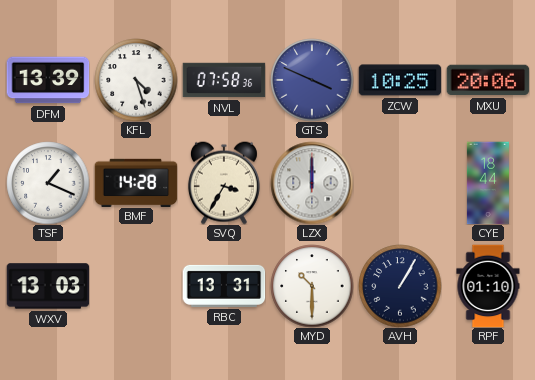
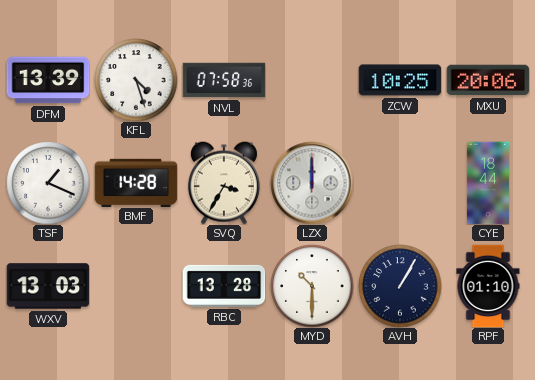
GTS: 3:49 -> none (312, 80)
RBC: 13:31 -> 13:28 (224, 286)
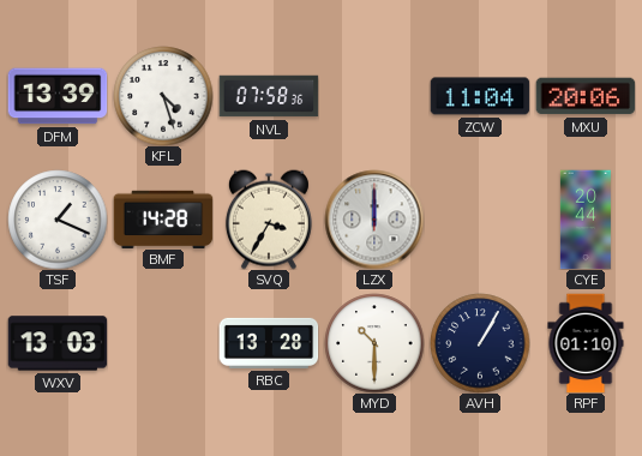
ZCW: 10:25 -> 11:04 (480, 96)
CYE: 18:44 -> 20:44 (586, 220)
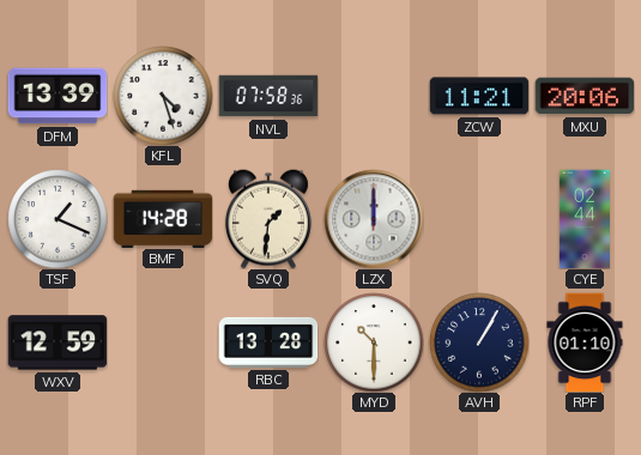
ZCW: 11:04 -> 11:21 (479, 96)
SVQ: 3:35 -> 1:31 (268, 219)
CYE: 20:44 -> 02:44 (585, 219)
WXV: 13:03 -> 12:59 (58, 342)
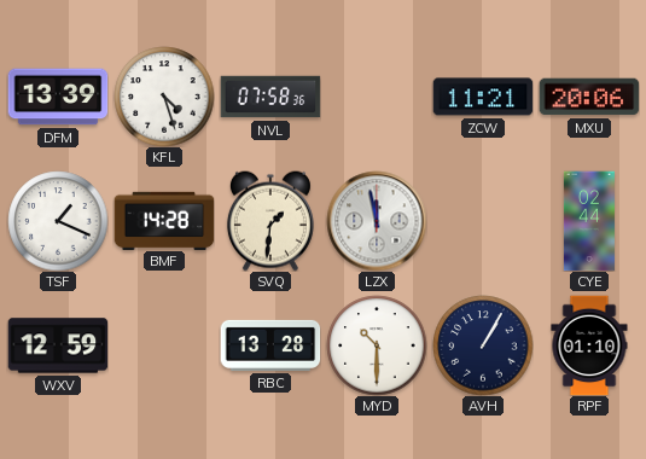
LZX: 12:00 -> 11:58 (377, 221)
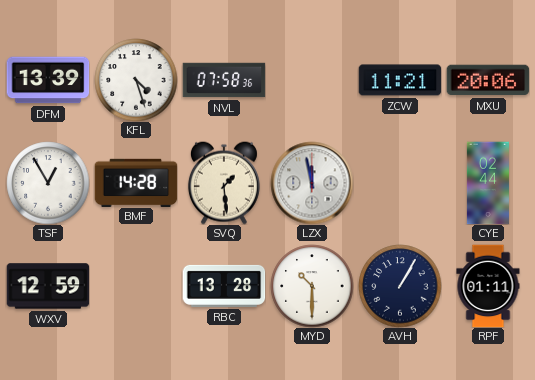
TSF: 1:19 -> 12:55 (48, 183)
SVQ: 1:31 -> 1:29 (224, 183)
RPF: 01:10 -> 01:11 (488, 286)
